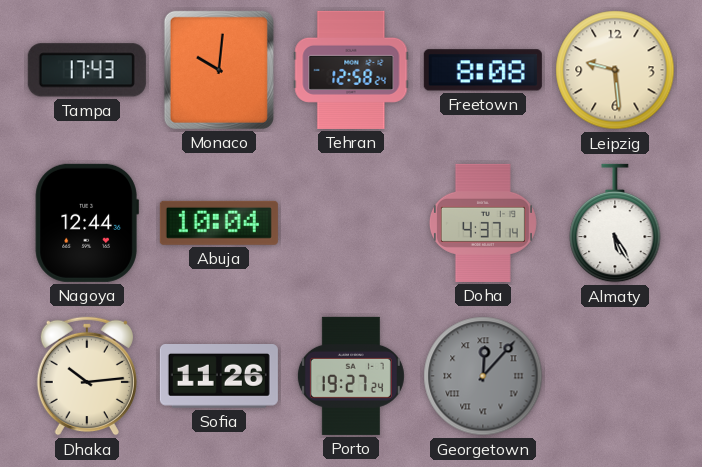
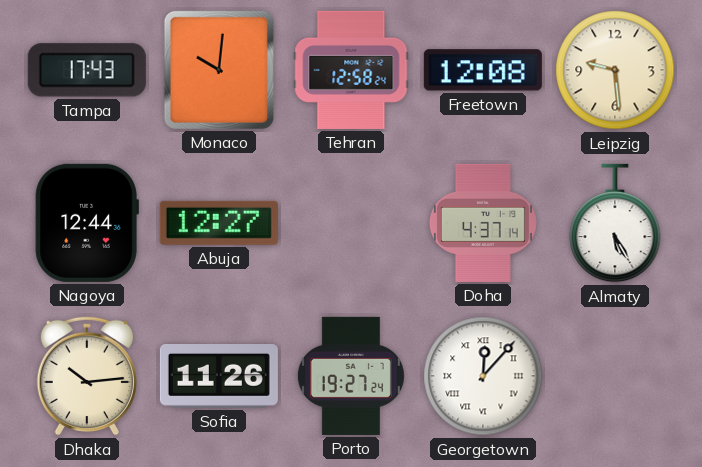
Freetown: 8:08 -> 12:08 (483, 70)
Abuja: 10:04 -> 12:27 (219, 223)
Georgetown dial: grey -> white (483, 376)
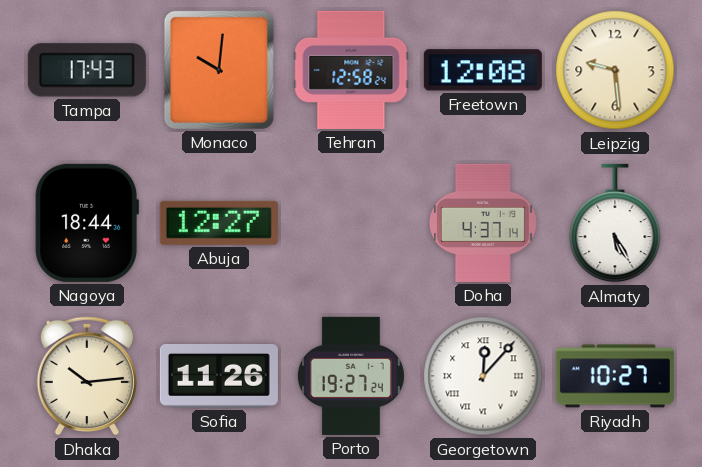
Nagoya: 12:44 -> 18:44 (87, 223)
Riyadh: none -> 10:27 (615, 376)
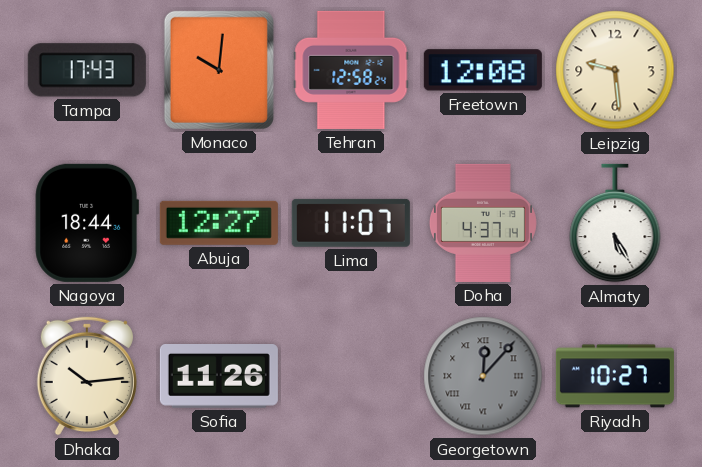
Lima: none -> 11:07 (351, 223)
Porto: 19:27 -> none (351, 376)
Georgetown dial: white -> grey (483, 376)
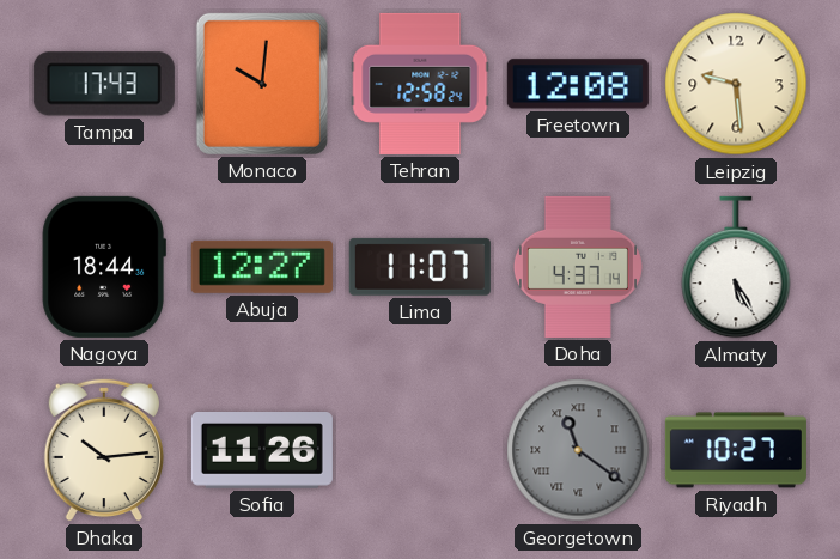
Georgetown: 12:07 -> 11:21 (578, 450)
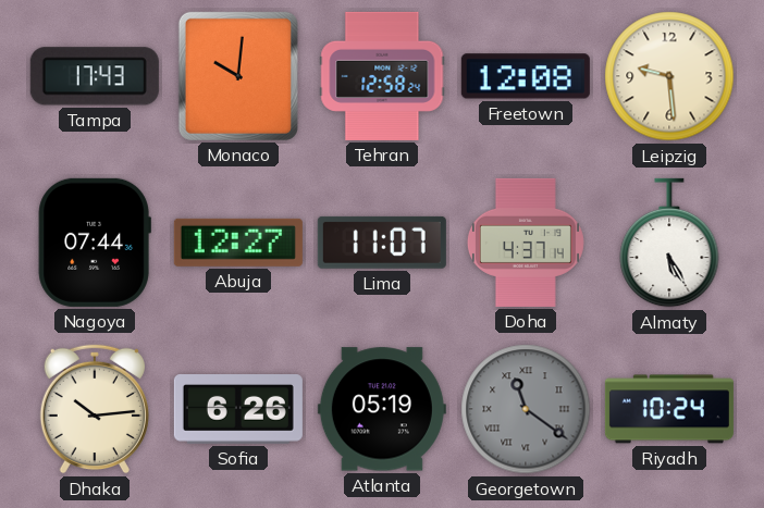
Nagoya: 18:44 -> 07:44 (95, 243)
Sofia: 11:26 -> 6:26 (238, 410)
Atlanta: none -> 05:19 (382, 409)
Riyadh: 10:27 -> 10:24 (669, 409)
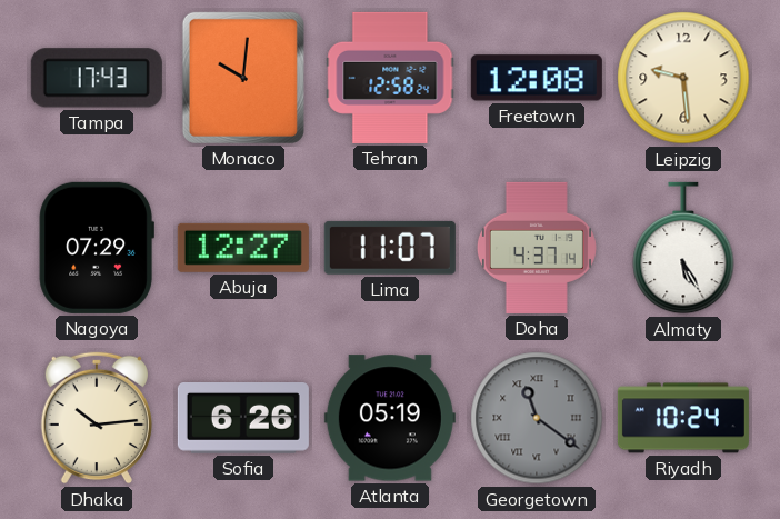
Nagoya: 07:44 -> 07:29 (97, 248)
